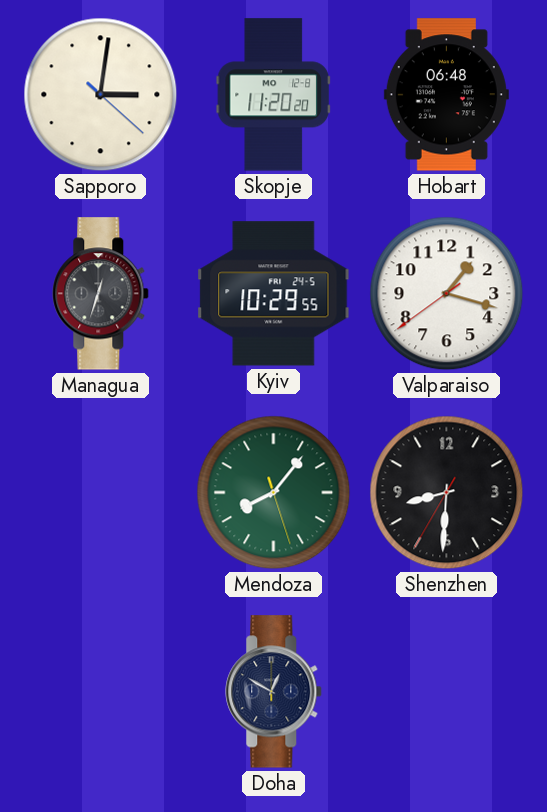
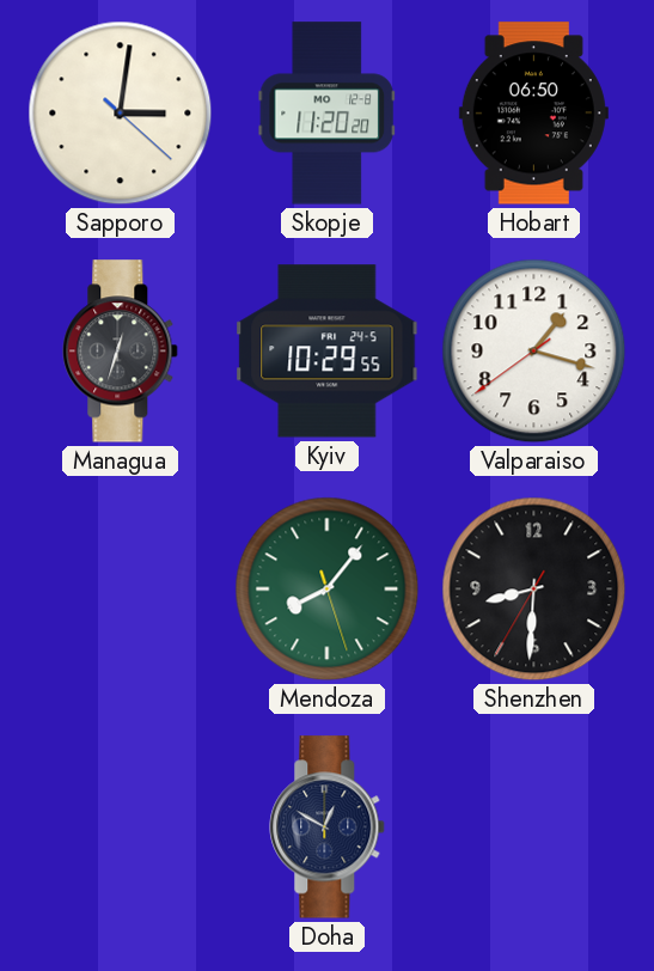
Hobart: 06:48 -> 06:50 (533, 114)
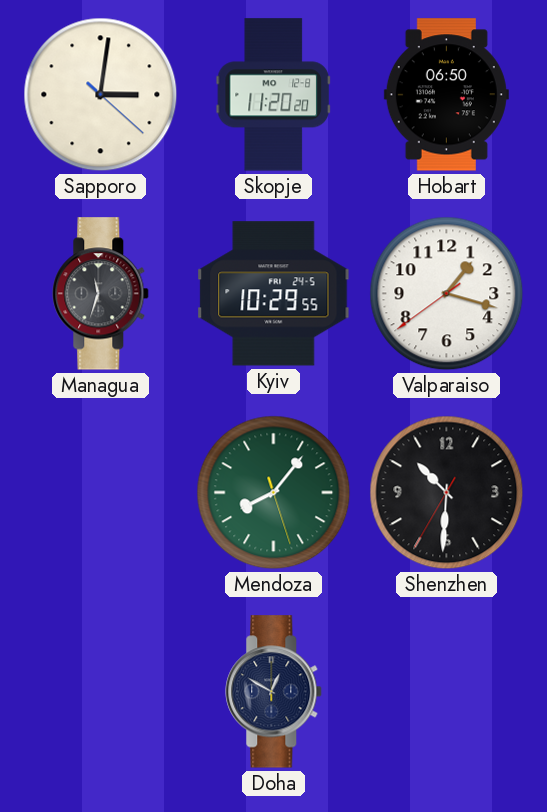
Managua: 12:33 -> 11:33 (101, 294)
Shenzhen: 8:30 -> 10:30 (447, 493)
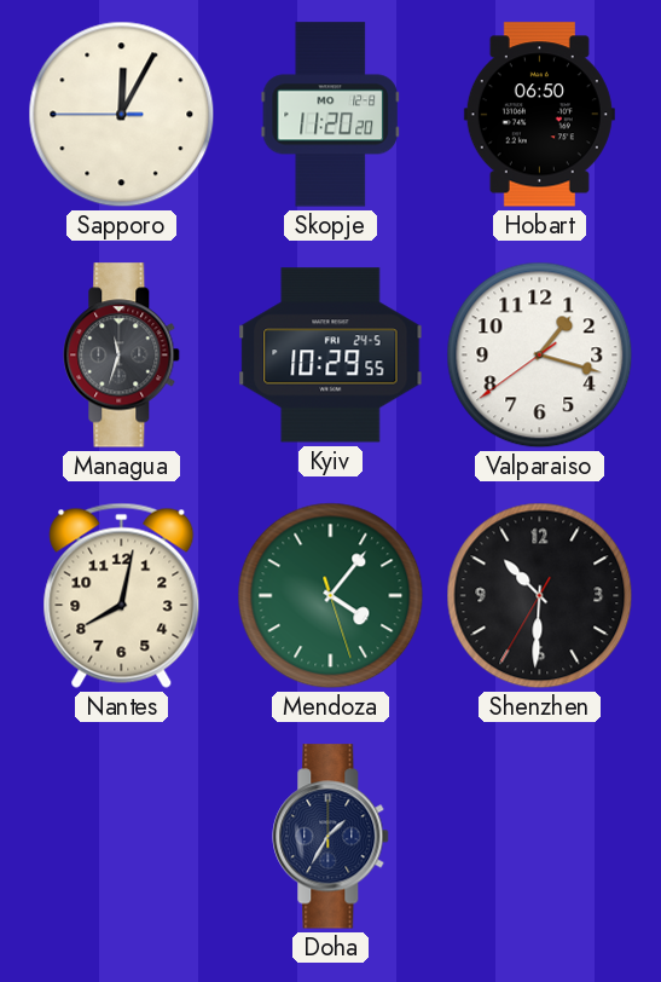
Sapporo: 3:01 -> 12:04 (122, 115)
Nantes: none -> 8:02 (122, 595)
Mendoza: 8:06 -> 4:06 (331, 596)
Doha: 12:50 -> 1:35 (331, 837)
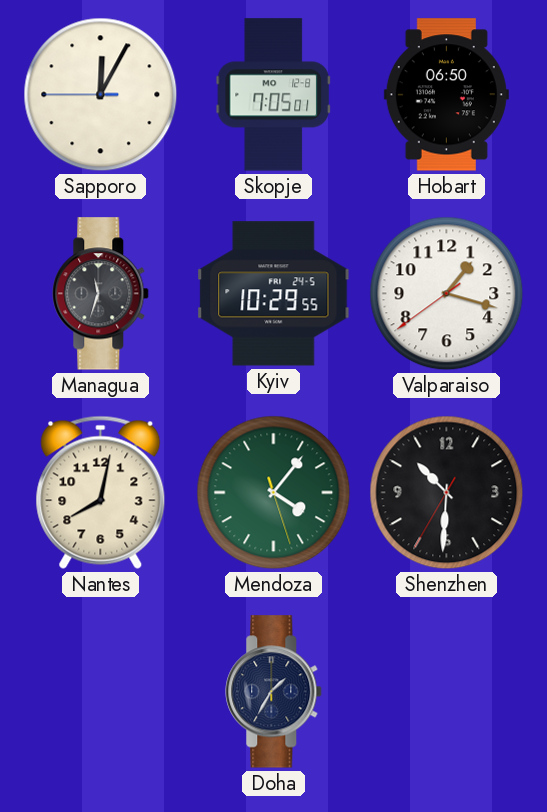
Skopje: 11:20 -> 7:05 (273, 95)
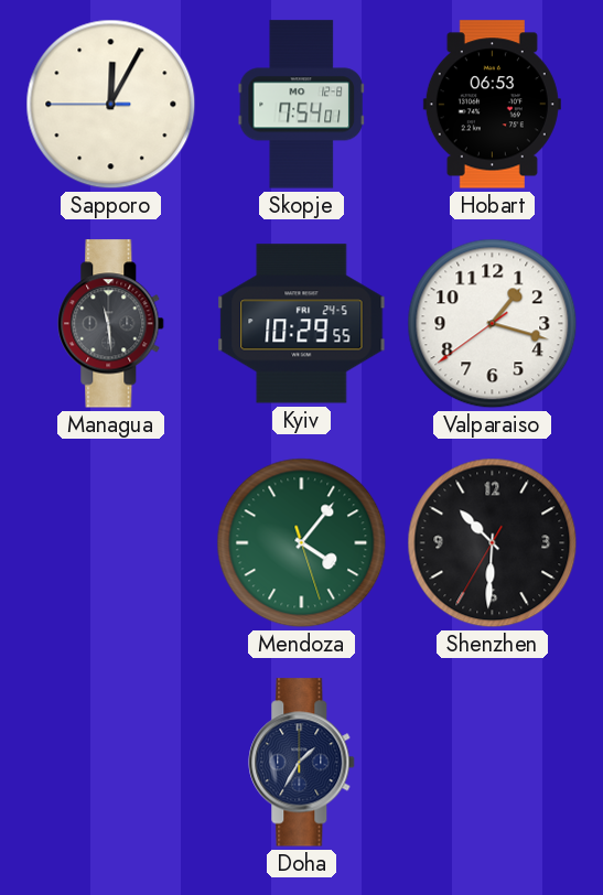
Skopje: 7:05 -> 7:54 (301, 105)
Hobart: 06:50 -> 06:53 (492, 105)
Managua: 11:33 -> 11:29 (111, 324)
Nantes: 8:02 -> none (101, 492)
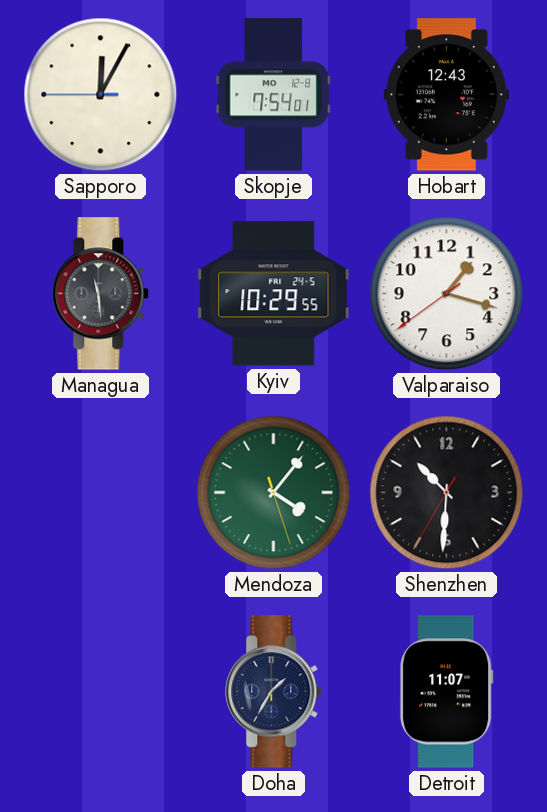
Hobart: 06:53 -> 12:43 (446, 95)
Detroit: none -> 11:07 (446, 692)
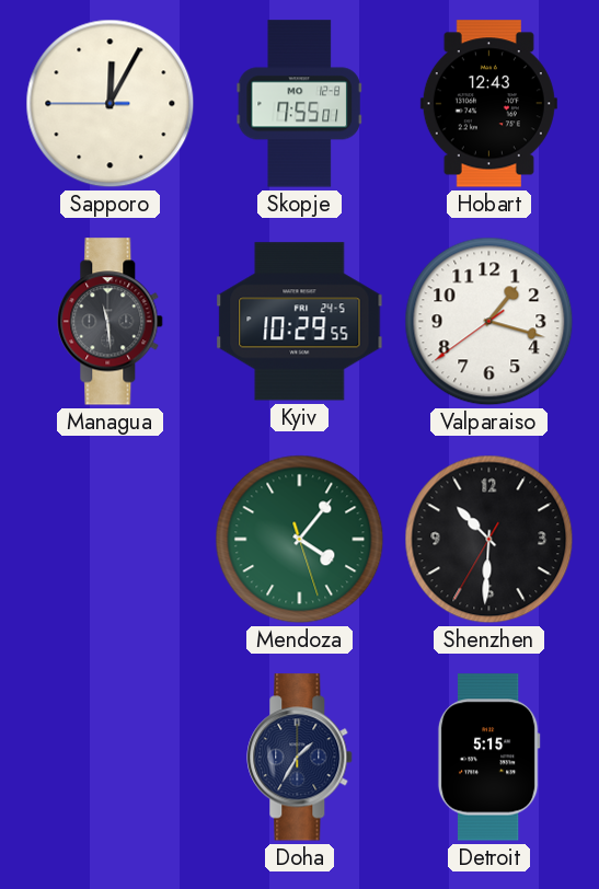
Skopje: 7:54 -> 7:55 (299, 104)
Detroit: 11:07 -> 5:15 (488, 758)
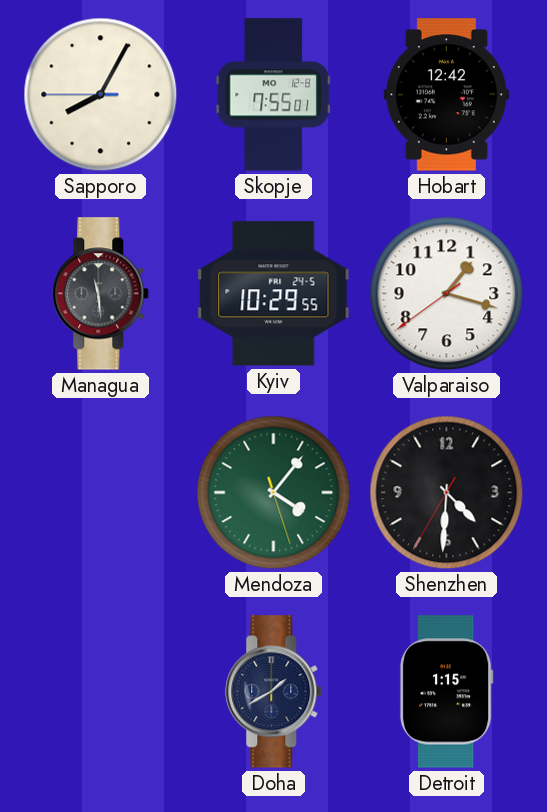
Sapporo: 12:04 -> 8:04 (101, 95)
Hobart: 12:43 -> 12:42 (446, 95)
Shenzhen: 10:30 -> 4:30 (447, 493)
Doha: 1:35 -> 1:40 (274, 692)
Detroit: 5:15 -> 1:15 (446, 692)
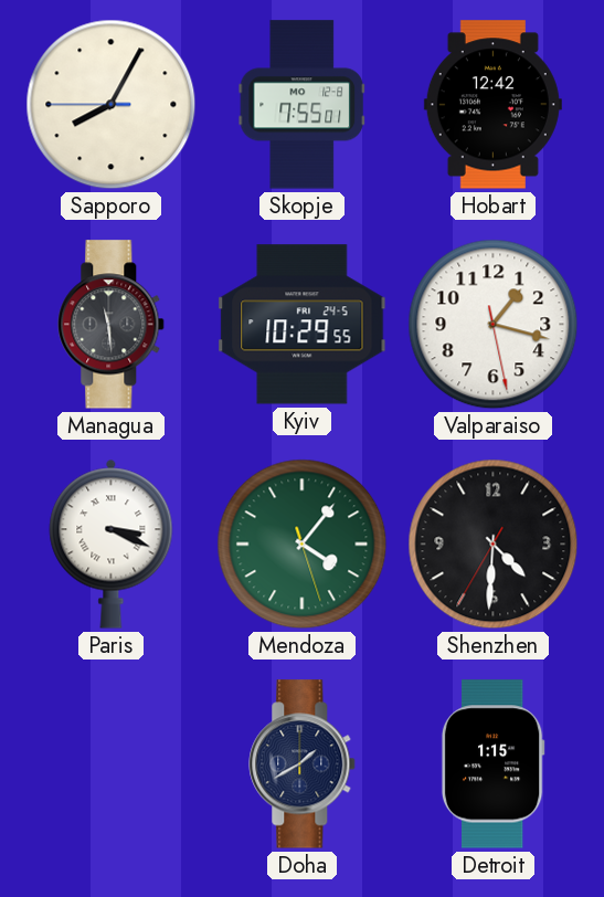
Valparaiso: 1:17:39 -> 1:17:28 (494, 325)
Paris: none -> 3:19 (112, 544)
